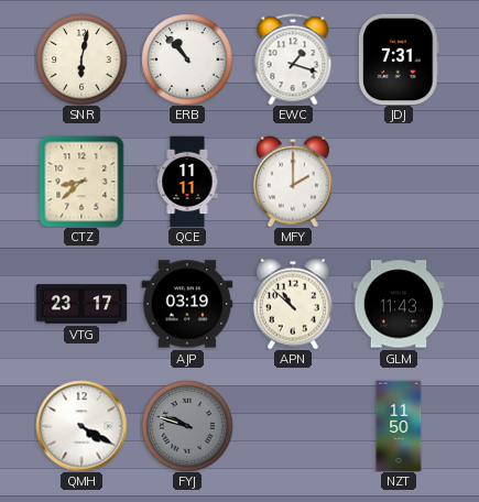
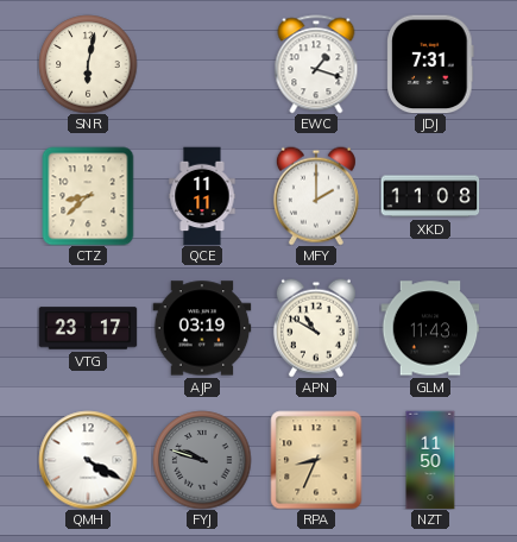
ERB: 10:53 -> none (187, 59)
XKD: none -> 11:08 (430, 196)
APN: 10:52 -> 10:50 (316, 328)
RPA: none -> 8:34 (316, 460)
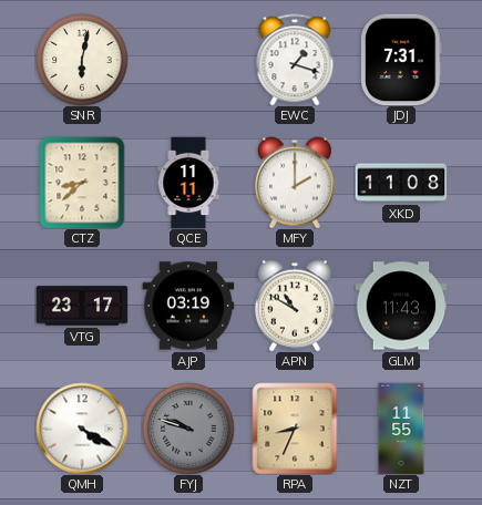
NZT: 11:50 -> 11:55 (401, 429)
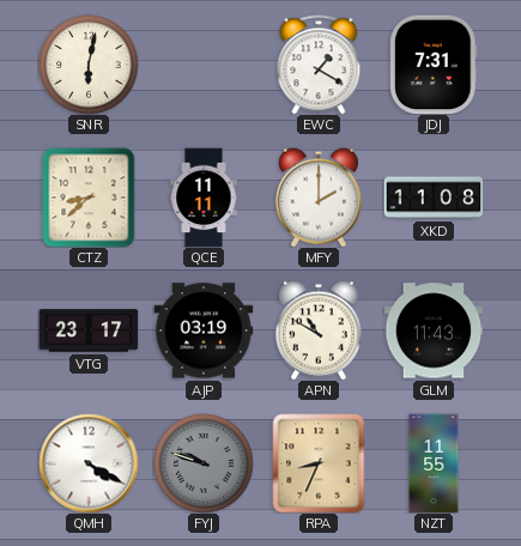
EWC: 1:18 -> 1:20 (319, 65)
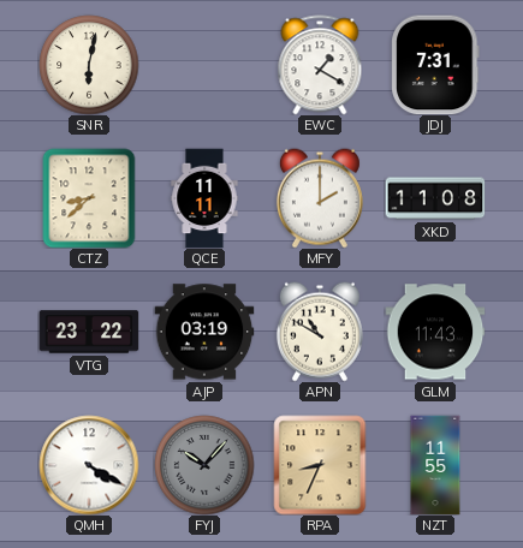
VTG: 23:17 -> 23:22 (89, 332)
FYJ: 9:48 -> 10:07 (204, 465)
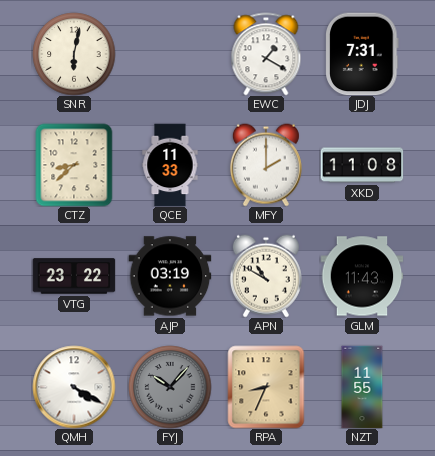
QCE: 11:11 -> 11:33 (170, 165)
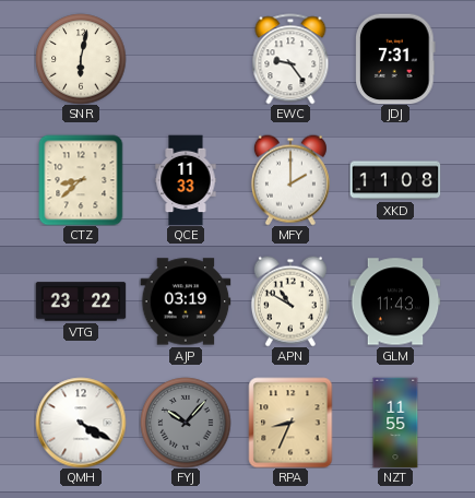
EWC: 1:20 -> 9:24 (290, 59)
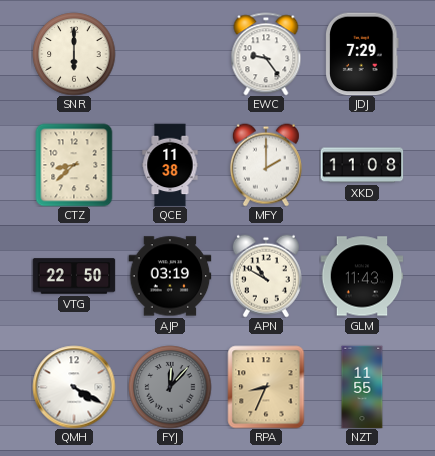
SNR: 6:02 -> 6:00 (74, 54)
JDJ: 7:31 -> 7:29 (362, 54)
QCE: 11:33 -> 11:38 (170, 165)
VTG: 23:22 -> 22:50 (74, 276)
FYJ: 10:07 -> 12:07 (170, 387)
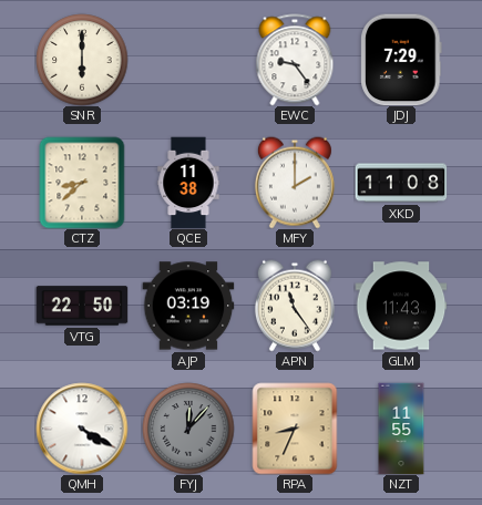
APN: 10:50 -> 11:24 (295, 306)
